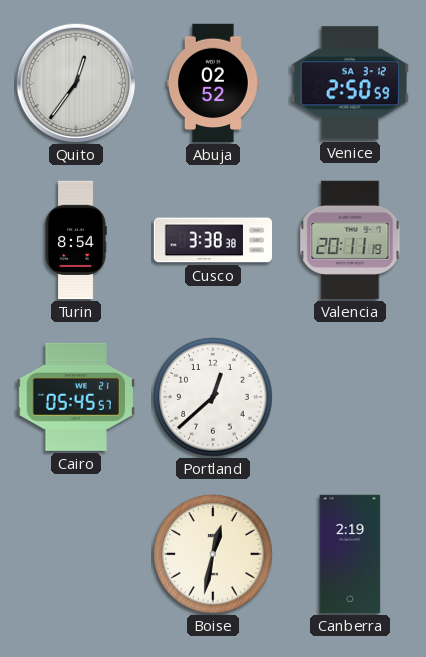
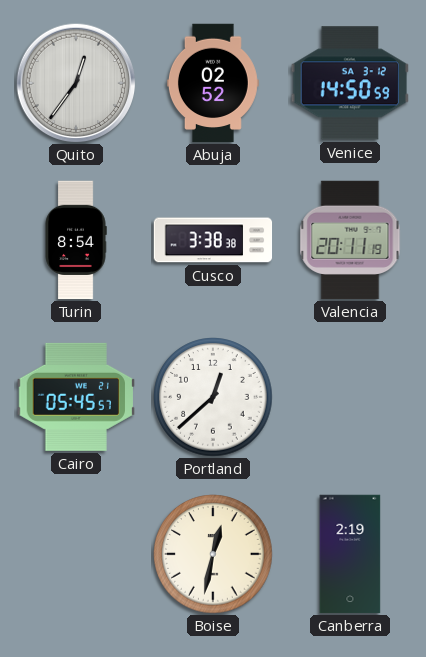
Venice: 2:50 -> 14:50 (349, 83)
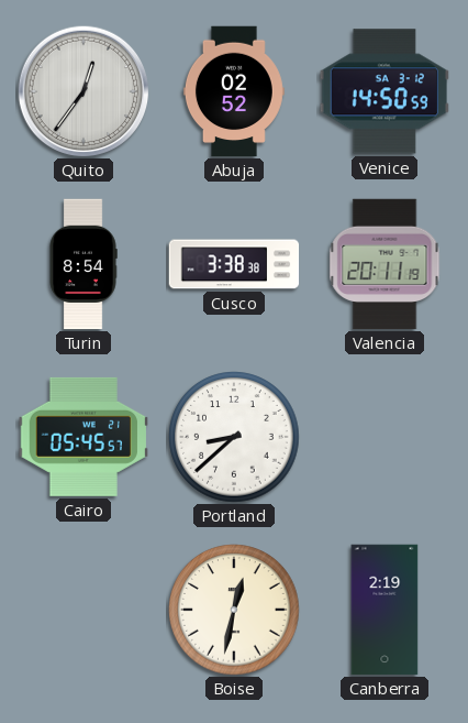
Portland: 12:38 -> 8:38 (234, 437)
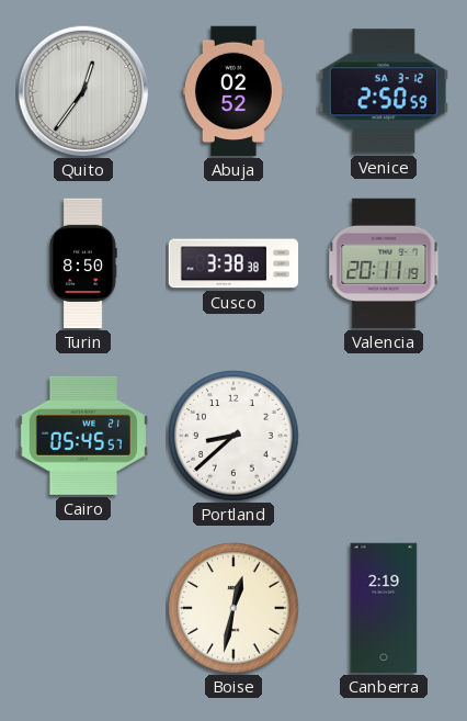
Venice: 14:50 -> 2:50 (383, 91)
Turin: 8:54 -> 8:50 (83, 263)
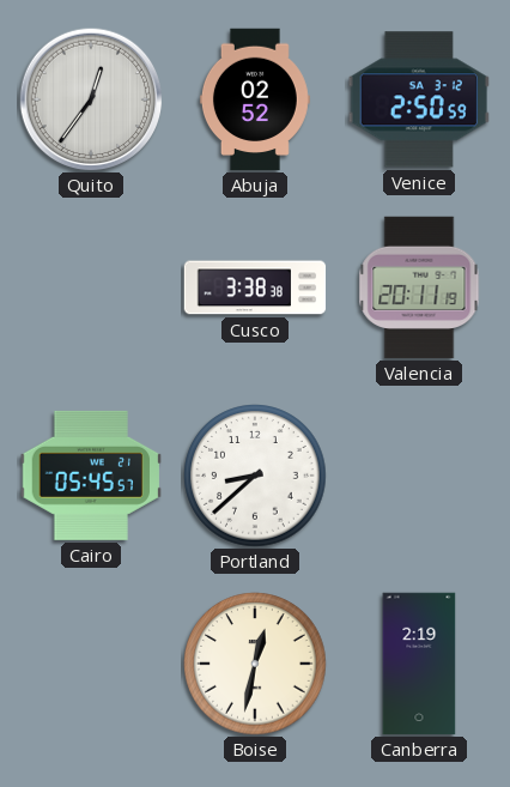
Turin: 8:50 -> none (83, 263)
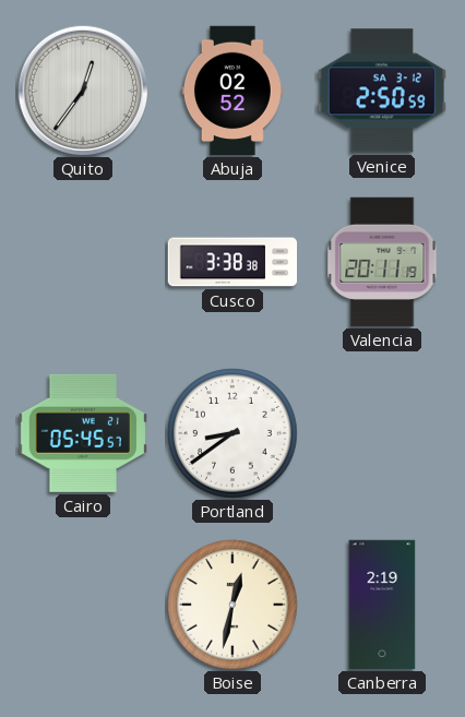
Portland: 8:38 -> 8:39 (233, 433)
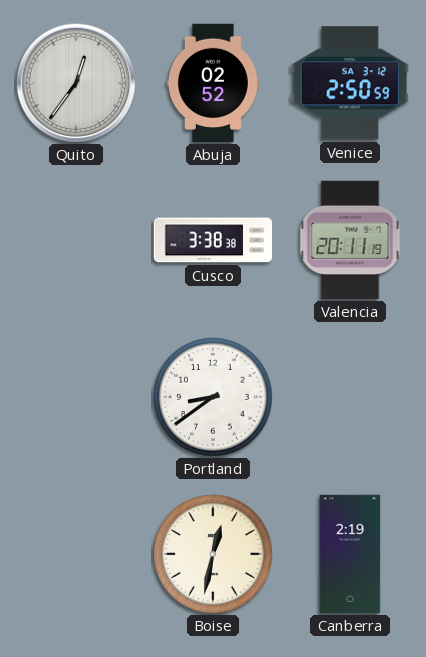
Cairo: 05:45 -> none (82, 433)
